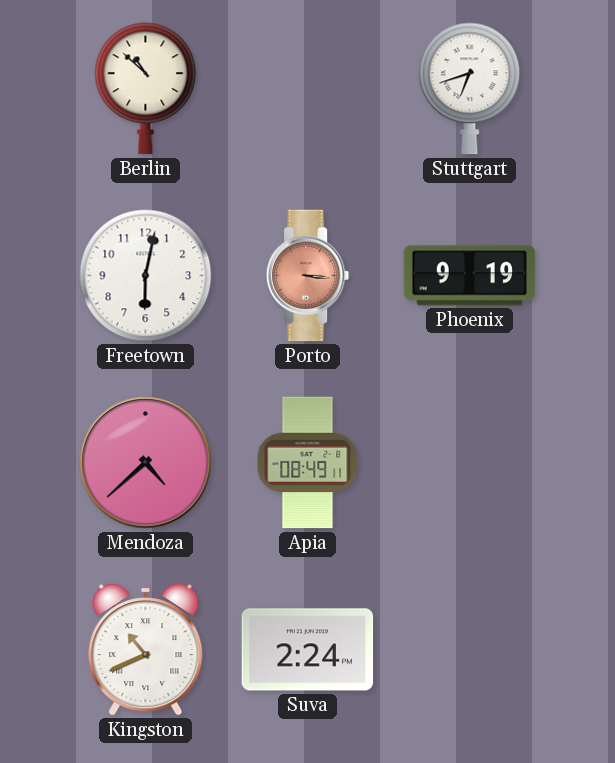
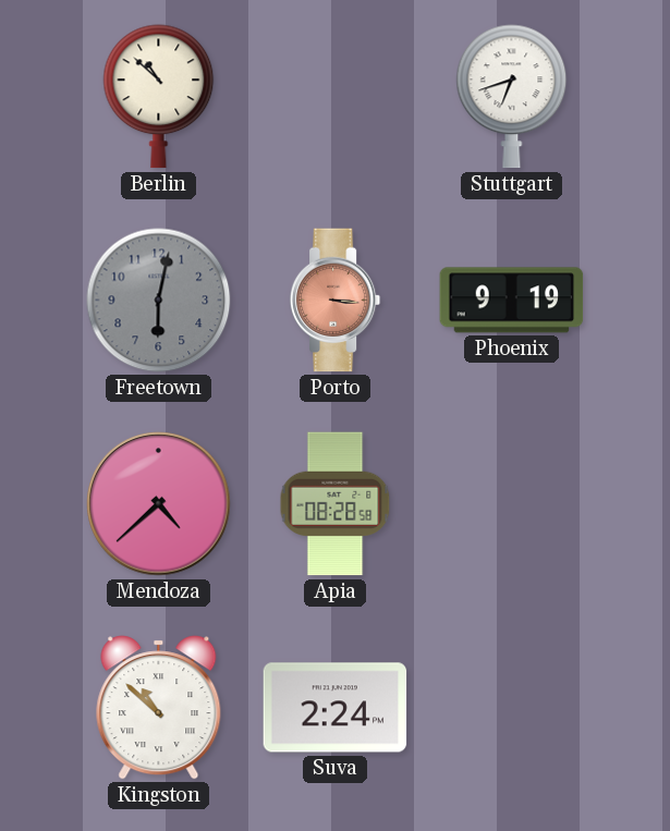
Freetown dial: white -> grey (159, 301)
Apia: 08:49 -> 08:28 (336, 504)
Kingston: 10:41 -> 10:52 (159, 708)
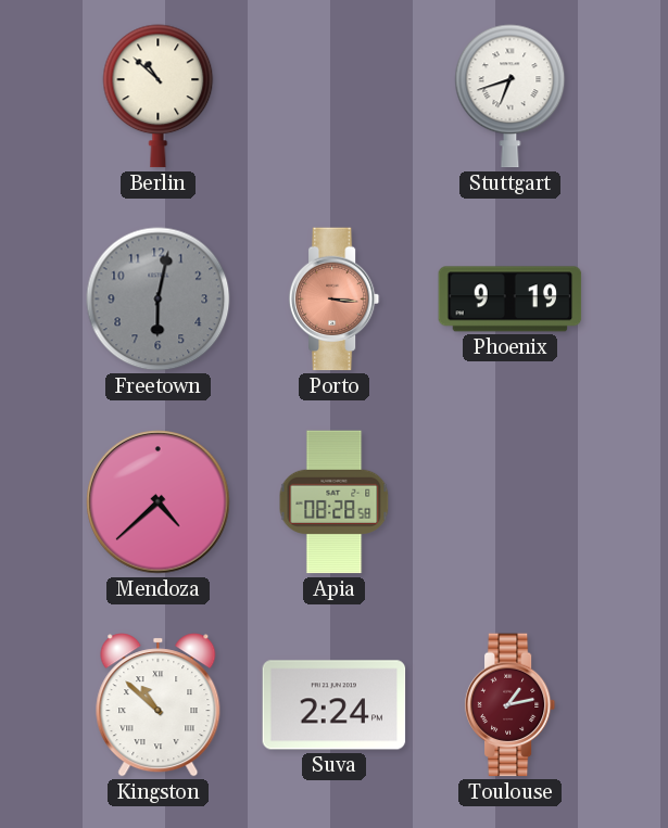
Toulouse: none -> 1:13 (511, 705)
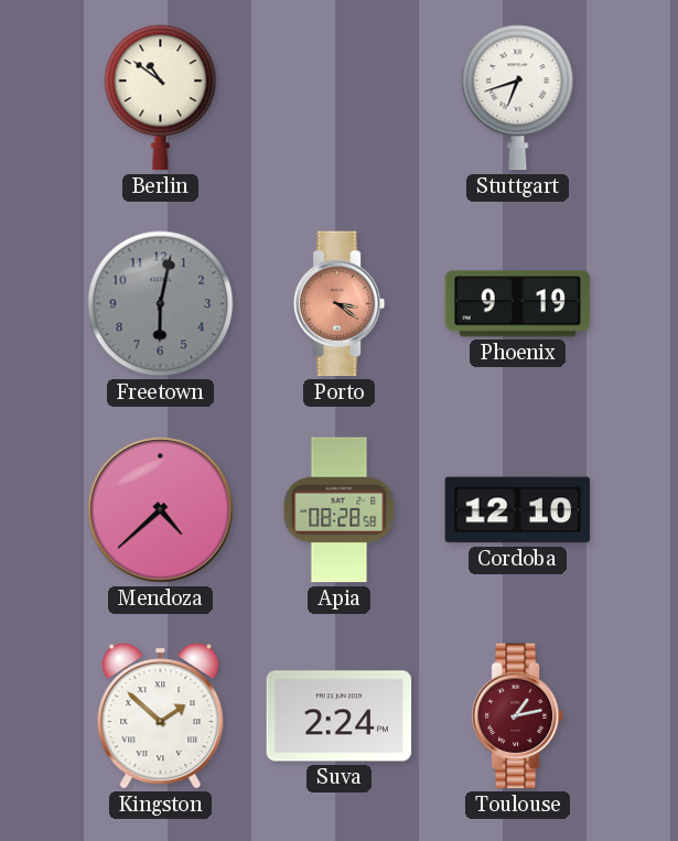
Berlin: 10:52 -> 10:51 (161, 98)
Porto: 3:16 -> 3:21 (340, 304)
Cordoba: none -> 12:10 (518, 510)
Kingston: 10:52 -> 1:52 (161, 716)
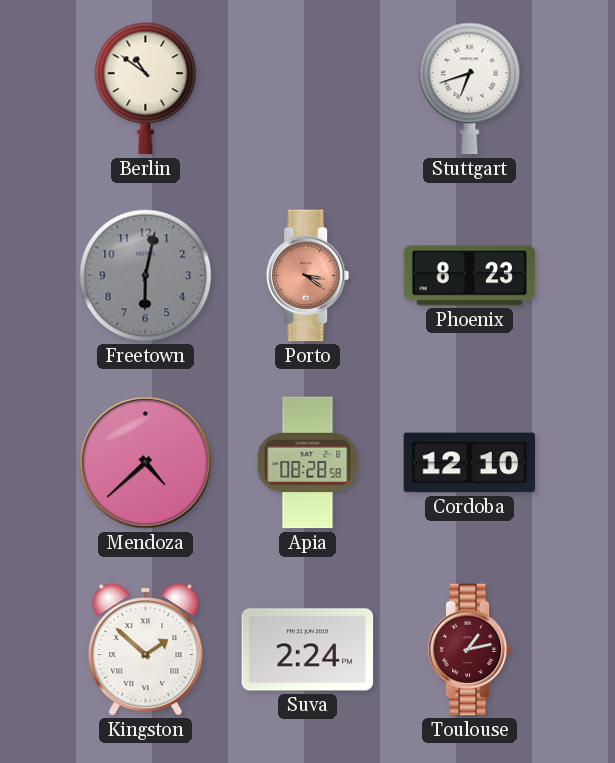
Phoenix: 9:19 -> 8:23 (470, 276)
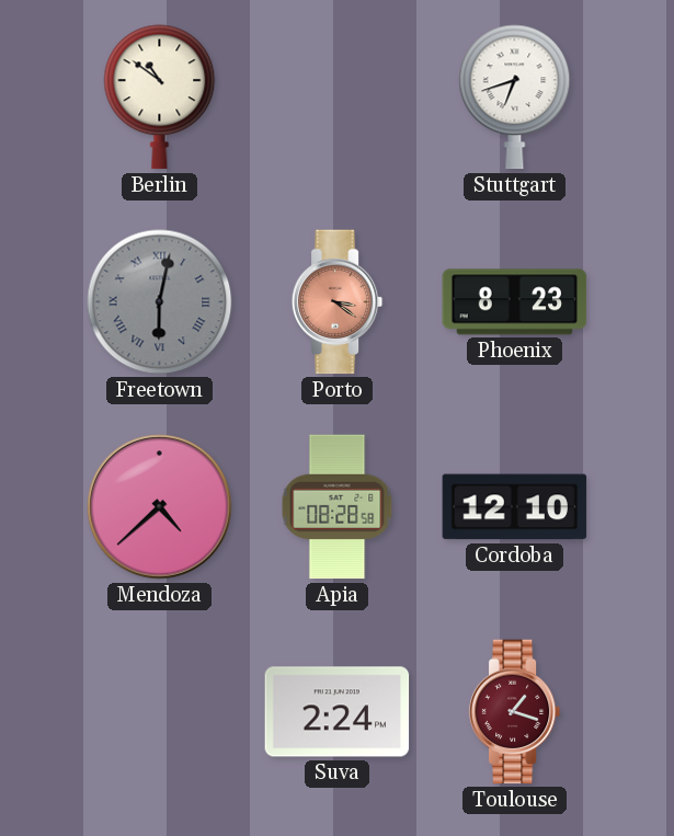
Freetown numerals: Arabic -> Roman (160, 302)
Kingston: 1:52 -> none (146, 650)
Toulouse: 1:13 -> 1:18 (515, 712)
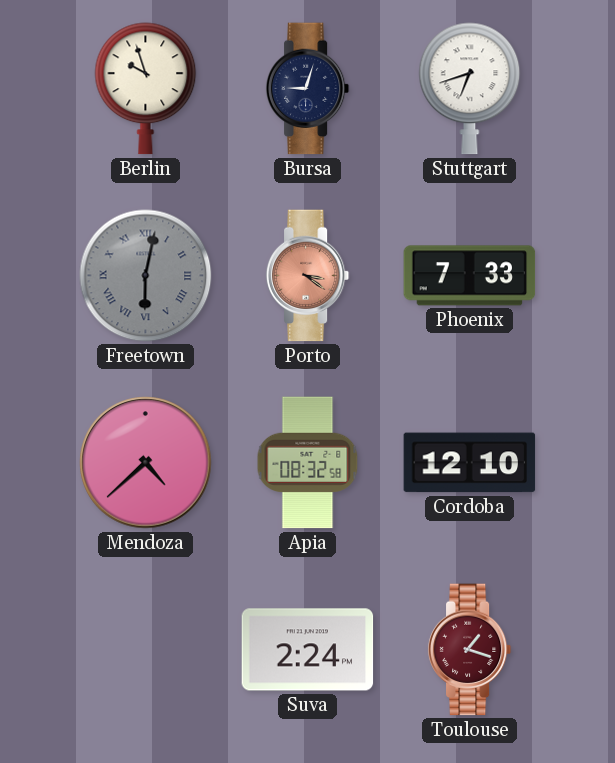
Berlin: 10:51 -> 9:57 (146, 89)
Bursa: none -> 9:03 (308, 89)
Phoenix: 8:23 -> 7:33 (470, 276)
Apia: 08:28 -> 08:32 (308, 463)
